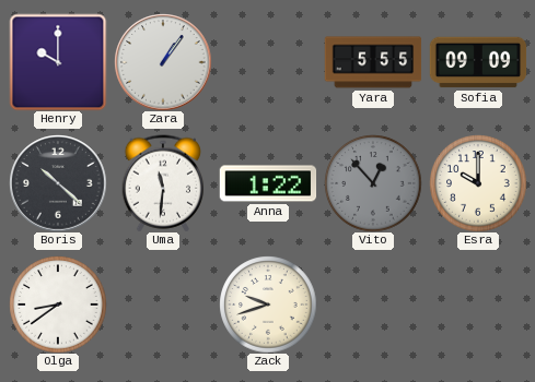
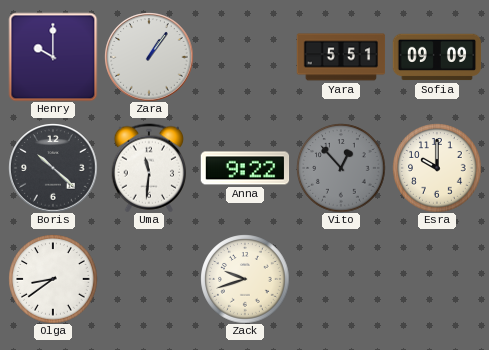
Yara: 5:55 -> 5:51 (341, 57)
Anna: 1:22 -> 9:22 (245, 168)
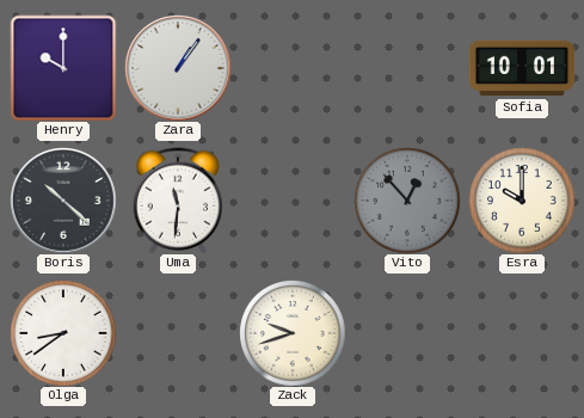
Yara: 5:51 -> none (341, 57)
Sofia: 09:09 -> 10:01 (522, 68)
Anna: 9:22 -> none (245, 168)
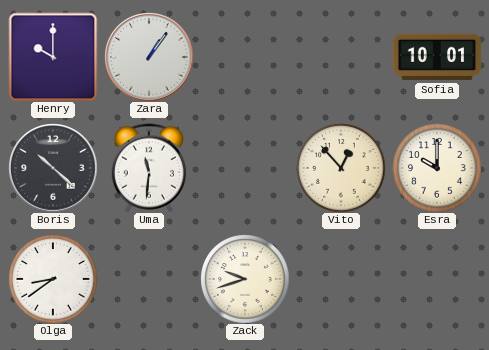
Vito dial: grey -> cream (341, 168)
